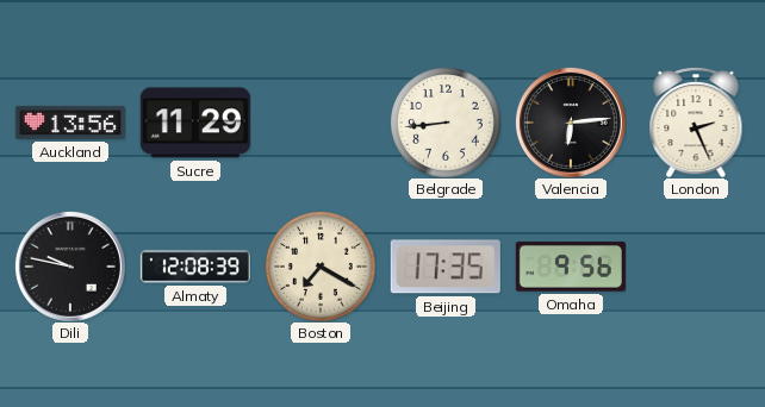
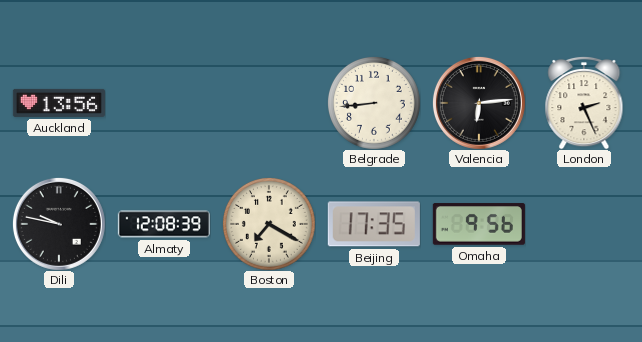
Sucre: 11:29 -> none (195, 123)
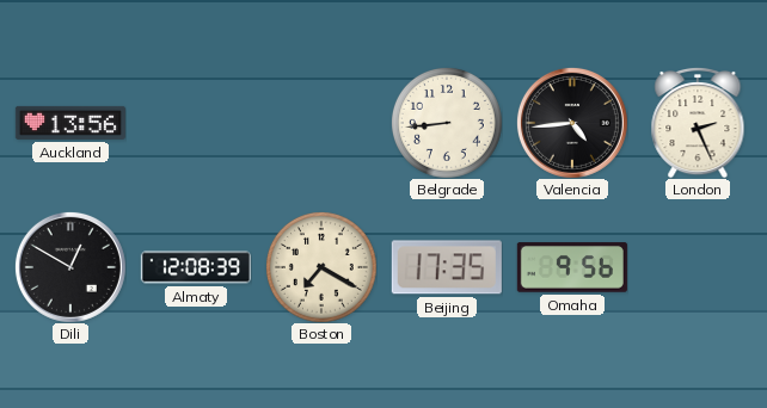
Valencia: 6:14 -> 4:44 (572, 123)
Dili: 9:47 -> 12:50 (70, 267)
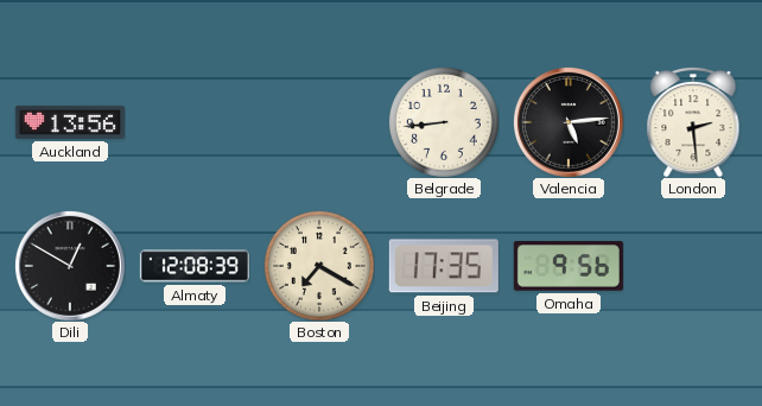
Valencia: 4:44 -> 5:14 (569, 122)
London: 2:26 -> 2:29 (693, 122)
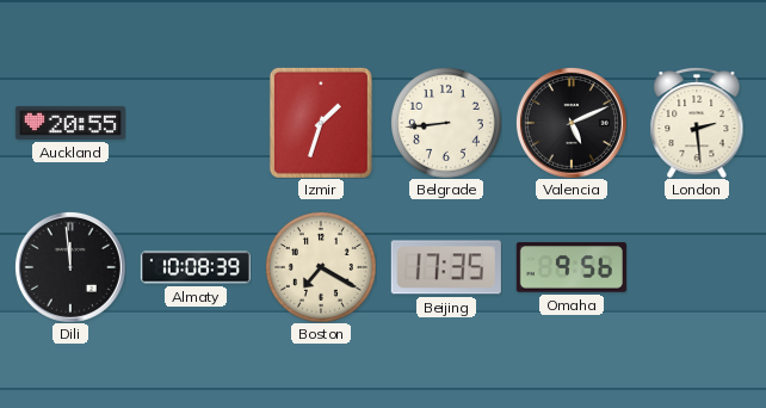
Auckland: 13:56 -> 20:55 (70, 123)
Izmir: none -> 1:33 (321, 123)
Valencia: 5:14 -> 5:11 (572, 123)
Dili: 12:50 -> 11:59 (70, 267)
Almaty: 12:08 -> 10:08 (196, 267)
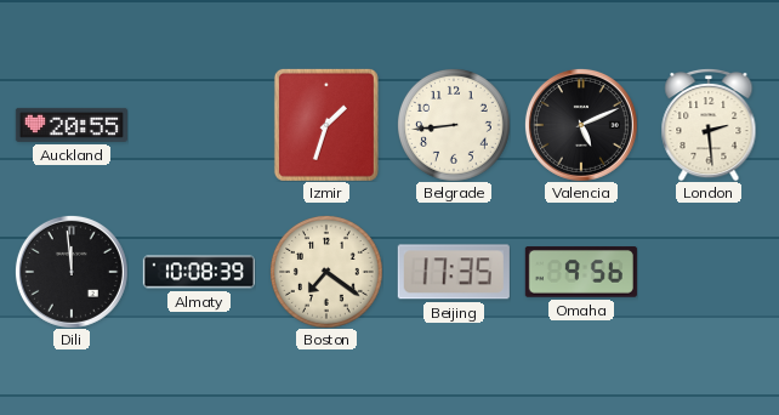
Boston: 7:20 -> 7:21 (326, 272)
